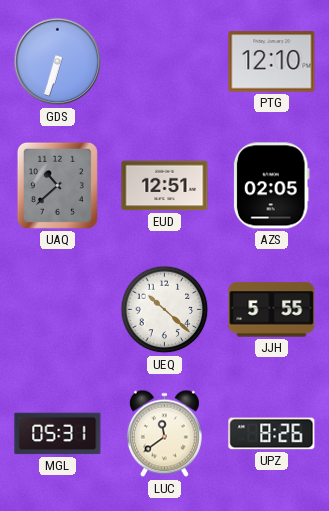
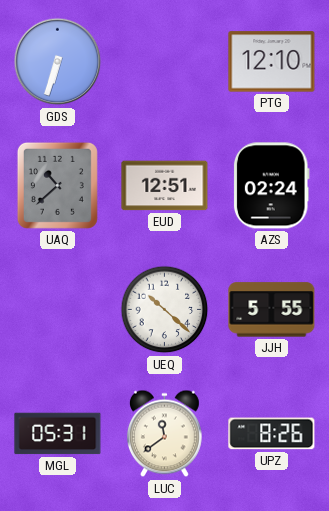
AZS: 02:05 -> 02:24 (271, 186)
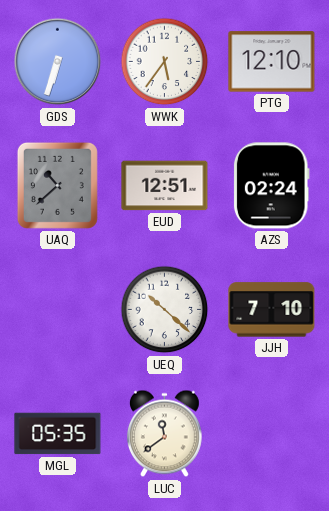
WWK: none -> 5:36 (165, 62)
JJH: 5:55 -> 7:10 (272, 310)
MGL: 05:31 -> 05:35 (58, 434)
UPZ: 8:26 -> none (272, 434)
